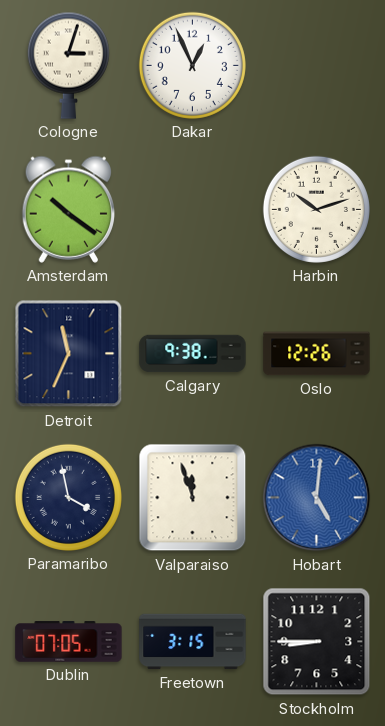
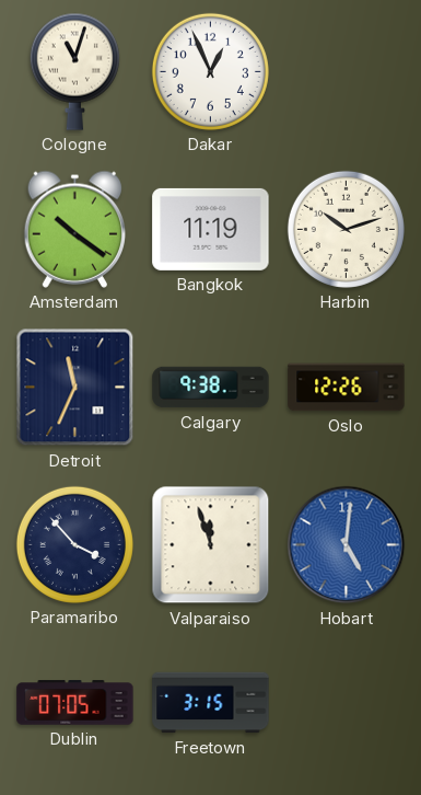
Cologne: 3:03 -> 11:03 (74, 71)
Bangkok: none -> 11:19 (211, 229)
Paramaribo: 3:58 -> 3:53 (74, 544)
Stockholm: 8:45 -> none (317, 642)
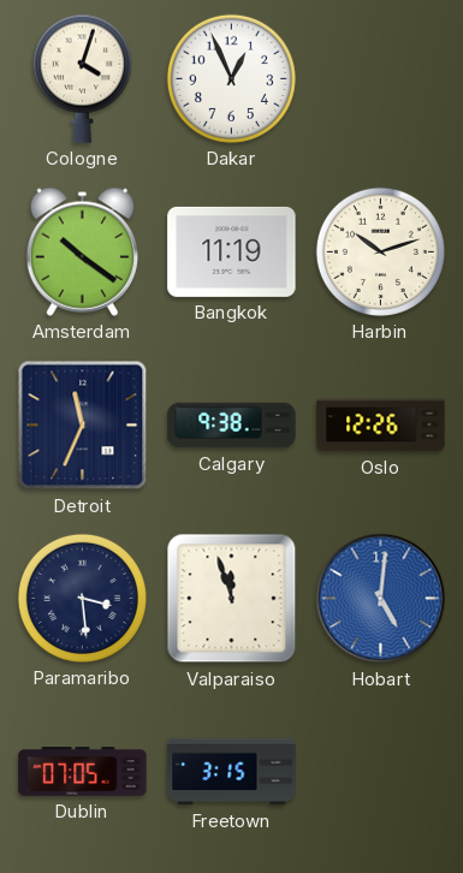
Cologne: 11:03 -> 4:03 (82, 78)
Paramaribo: 3:53 -> 3:29 (82, 598)
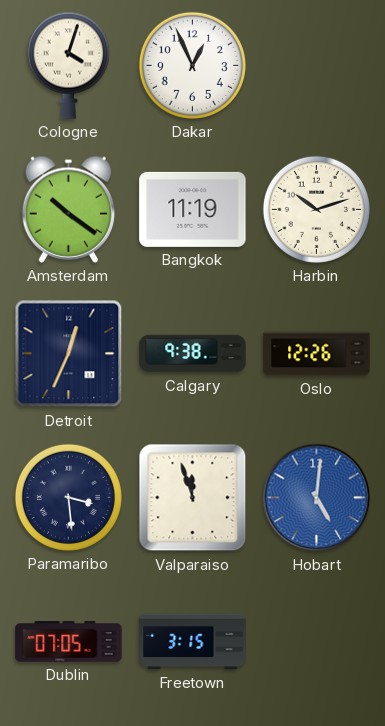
Detroit: 11:34 -> 12:34 (69, 354)
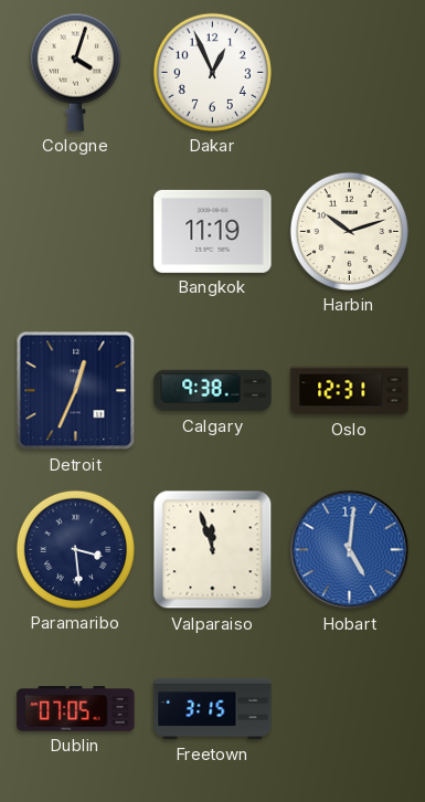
Amsterdam: 10:21 -> none (69, 209)
Oslo: 12:26 -> 12:31 (350, 391)
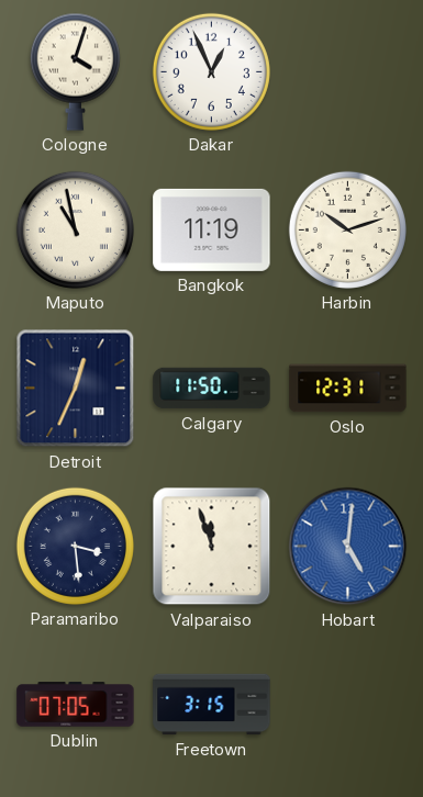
Maputo: none -> 10:58 (75, 229)
Calgary: 9:38 -> 11:50 (212, 389)
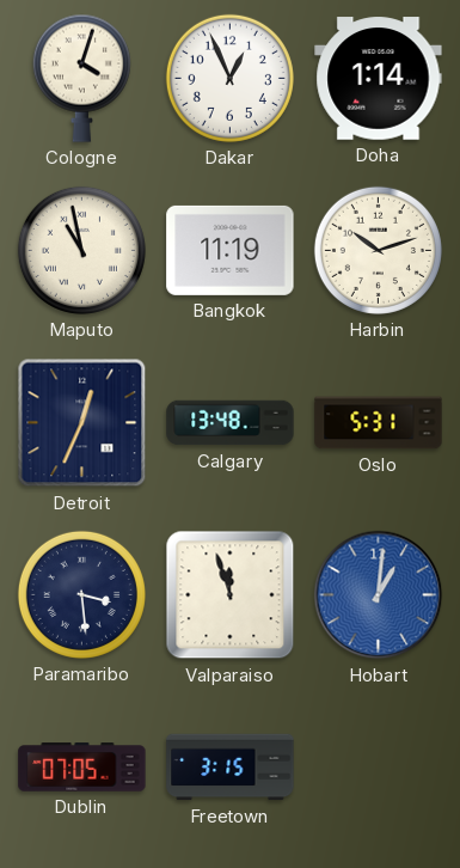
Doha: none -> 1:14 (379, 79)
Calgary: 11:50 -> 13:48 (231, 423)
Oslo: 12:31 -> 5:31 (379, 423)
Hobart: 5:01 -> 1:01 (379, 595)
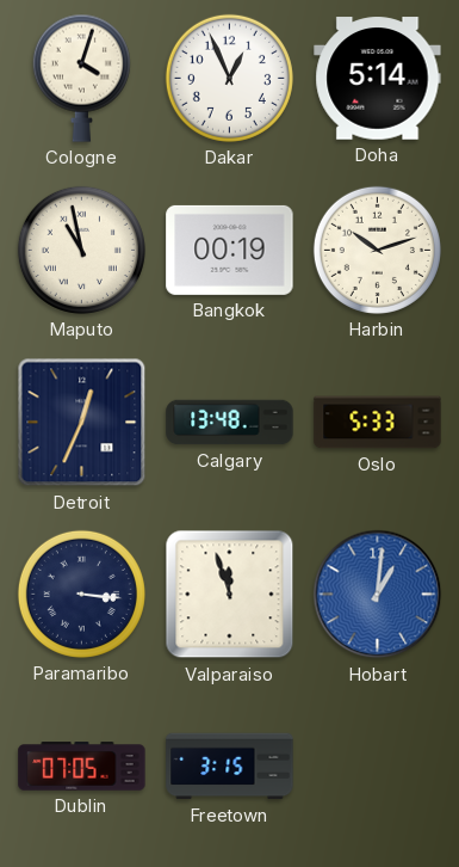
Doha: 1:14 -> 5:14 (378, 79)
Bangkok: 11:19 -> 00:19 (230, 250)
Oslo: 5:31 -> 5:33 (378, 423)
Paramaribo: 3:29 -> 3:16 (81, 594)
